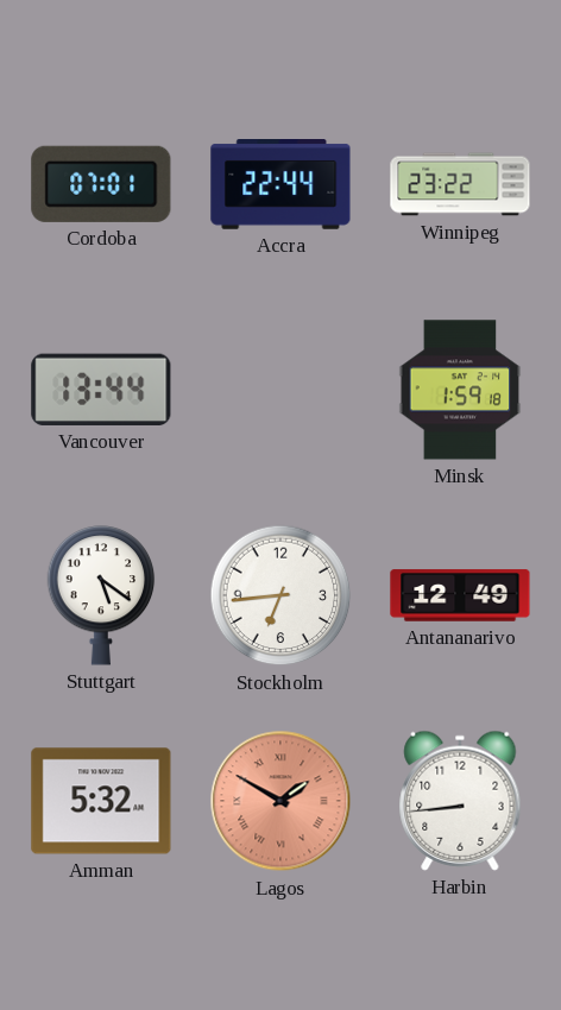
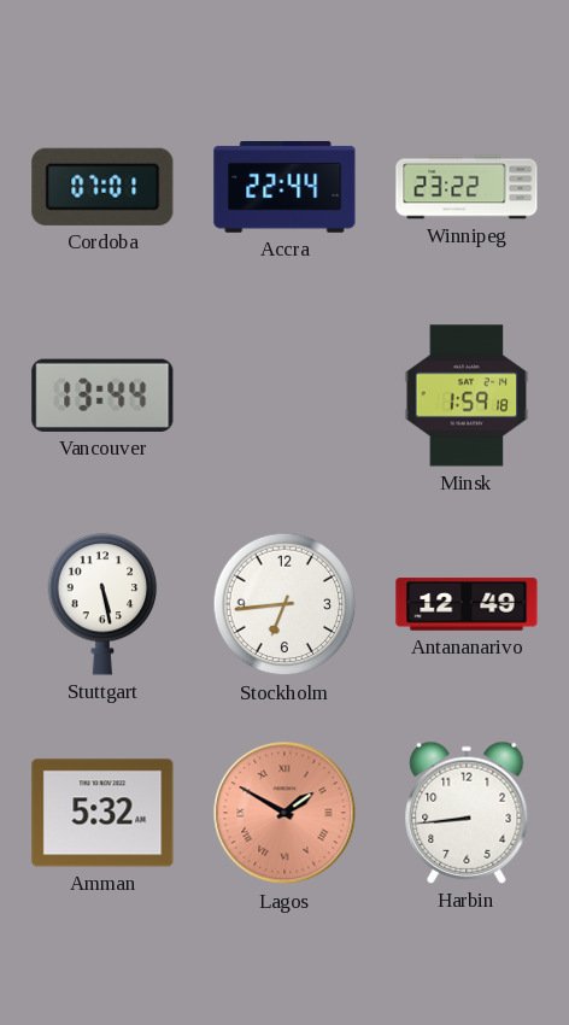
Stuttgart: 5:21 -> 5:28 (102, 604)
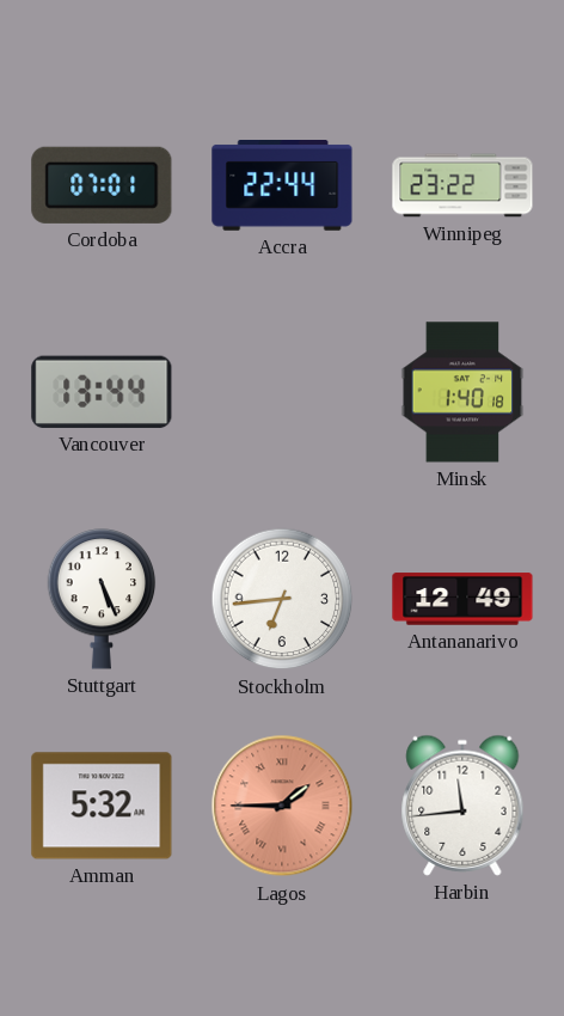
Minsk: 1:59 -> 1:40 (462, 392)
Stuttgart: 5:28 -> 5:26 (102, 599)
Lagos: 1:50 -> 1:45 (282, 806)
Harbin: 8:44 -> 11:44 (462, 806)
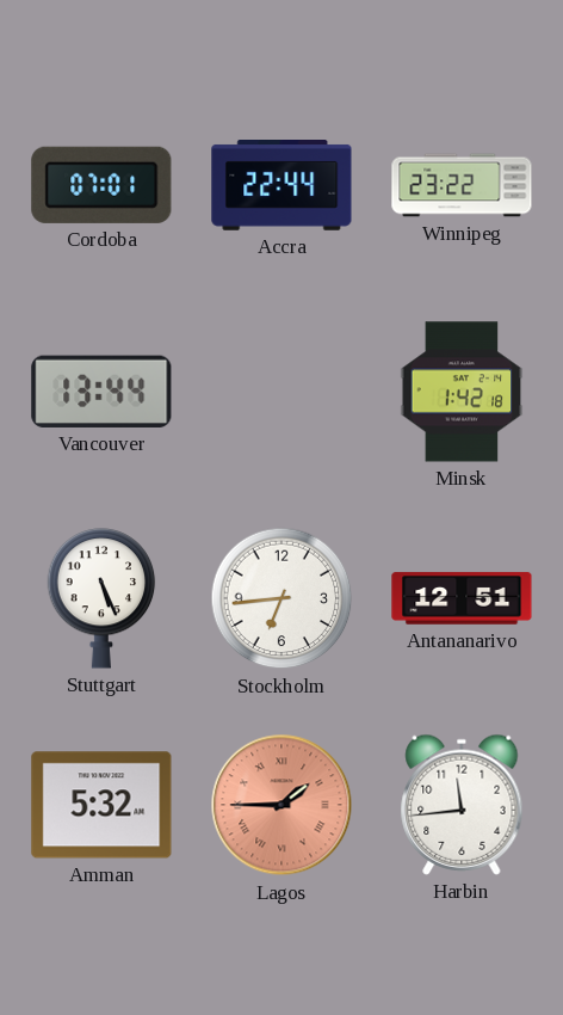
Minsk: 1:40 -> 1:42 (462, 392)
Antananarivo: 12:49 -> 12:51 (462, 598)
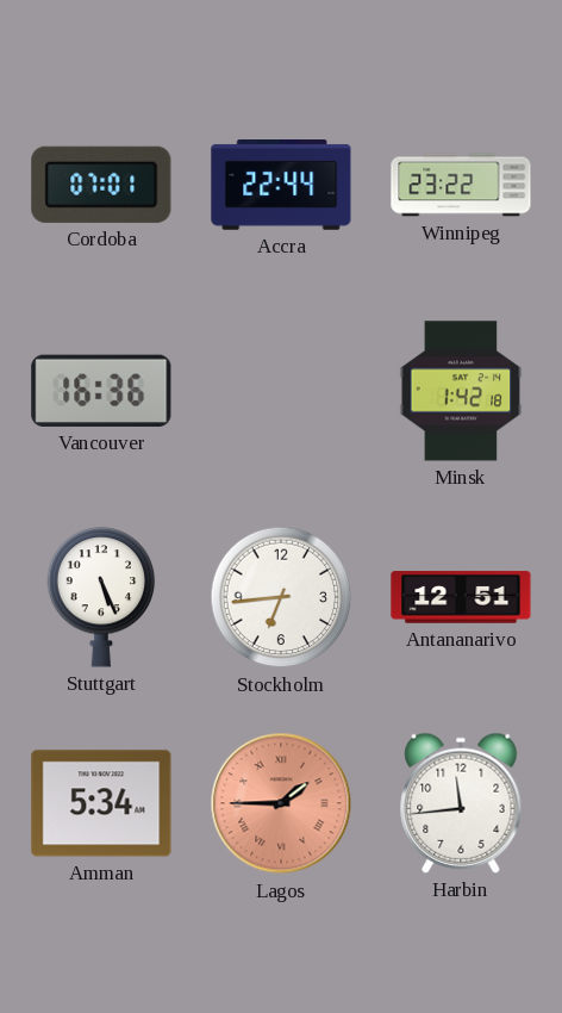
Vancouver: 13:44 -> 16:36 (101, 391)
Amman: 5:32 -> 5:34 (101, 803)
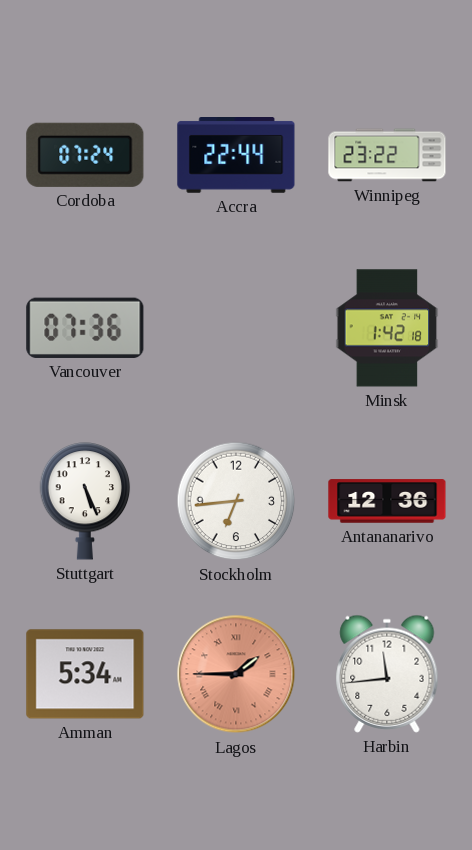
Cordoba: 07:01 -> 07:24 (85, 155)
Vancouver: 16:36 -> 07:36 (85, 328)
Antananarivo: 12:51 -> 12:36 (387, 501)
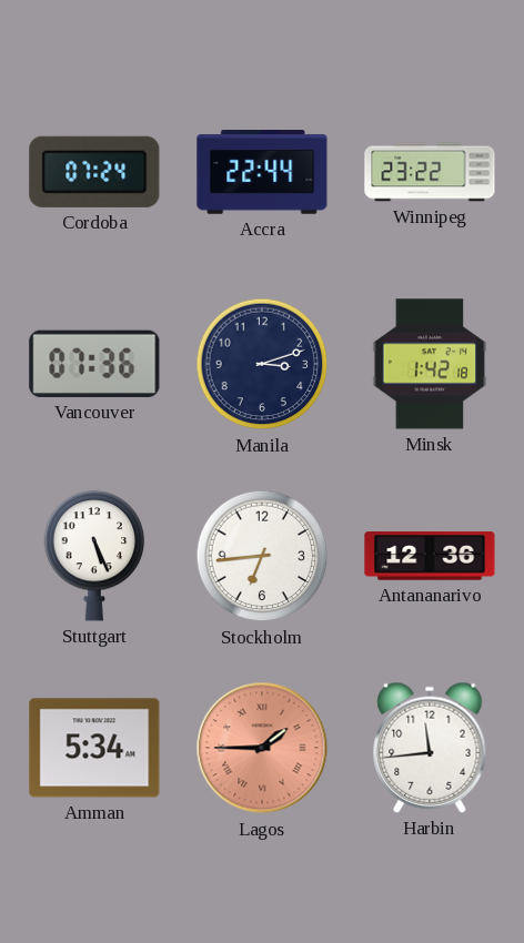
Manila: none -> 3:12 (262, 364)
